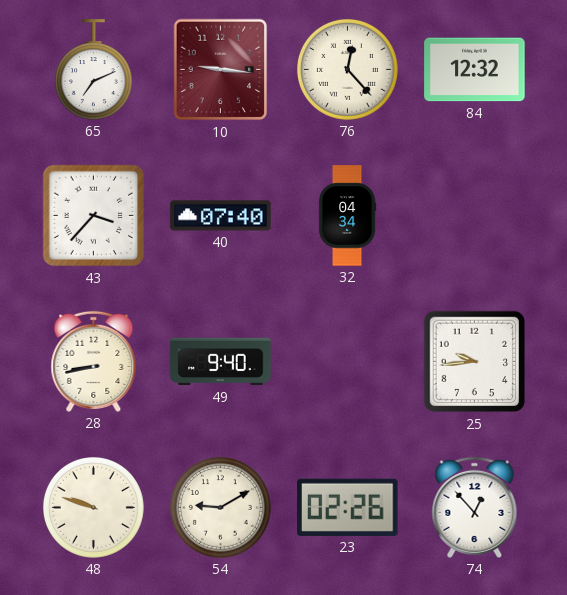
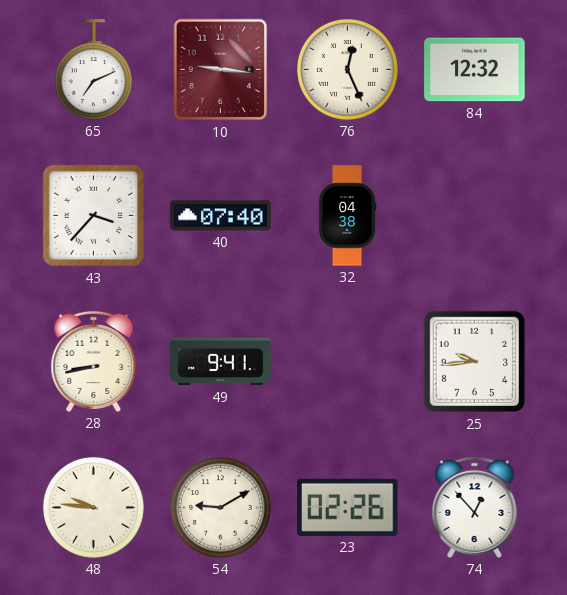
76: 12:23 -> 12:26 (347, 69)
32: 04:34 -> 04:38 (347, 216)
49: 9:40 -> 9:41 (221, 362)
48: 9:48 -> 9:46 (93, 507)
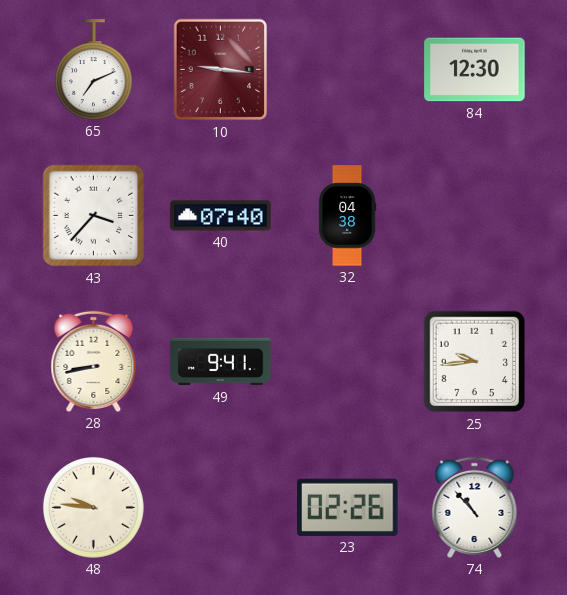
76: 12:26 -> none (347, 69)
84: 12:32 -> 12:30 (475, 70)
54: 9:10 -> none (220, 507)
74: 12:53 -> 10:53 (475, 507)
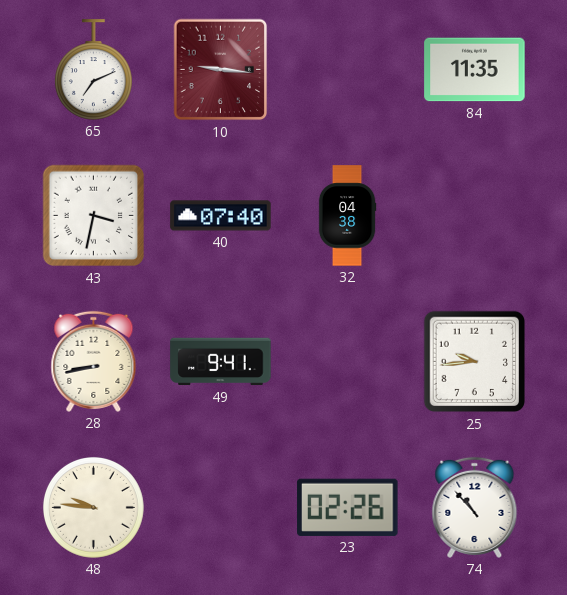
84: 12:30 -> 11:35 (475, 70)
43: 3:37 -> 3:32 (94, 216)
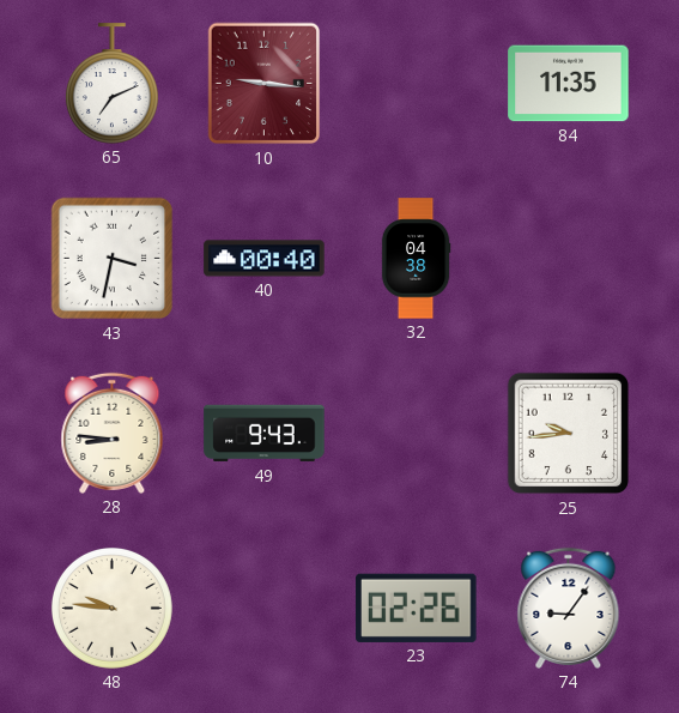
40: 07:40 -> 00:40 (265, 259)
28: 8:43 -> 8:46 (113, 433)
49: 9:41 -> 9:43 (265, 434)
74: 10:53 -> 9:06 (569, 608)
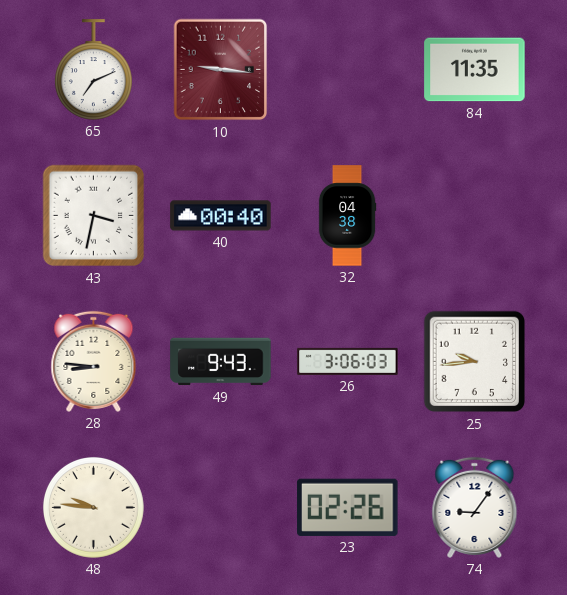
26: none -> 3:06 (348, 361)
